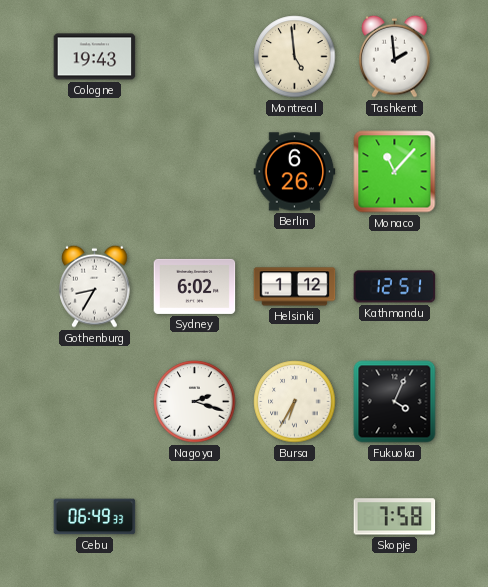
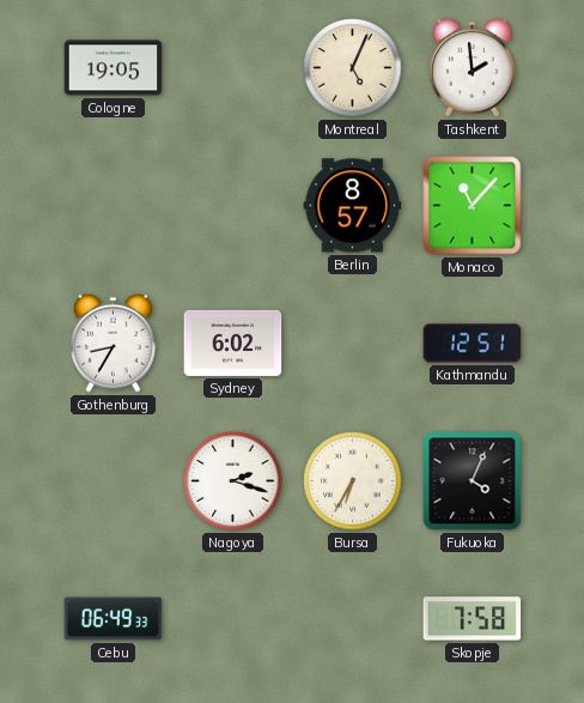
Cologne: 19:43 -> 19:05 (114, 68)
Montreal: 4:59 -> 5:04 (353, 68)
Berlin: 6:26 -> 8:57 (353, 206)
Helsinki: 1:12 -> none (295, 287)
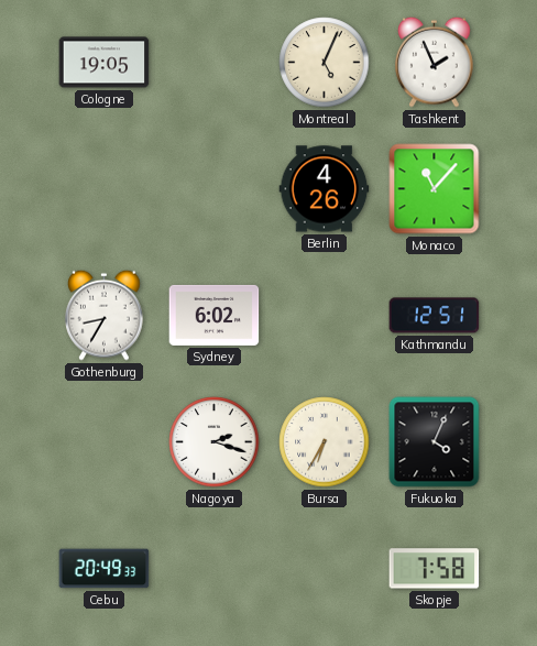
Tashkent: 1:59 -> 1:56 (435, 62)
Berlin: 8:57 -> 4:26 (325, 189)
Cebu: 06:49 -> 20:49 (105, 569)
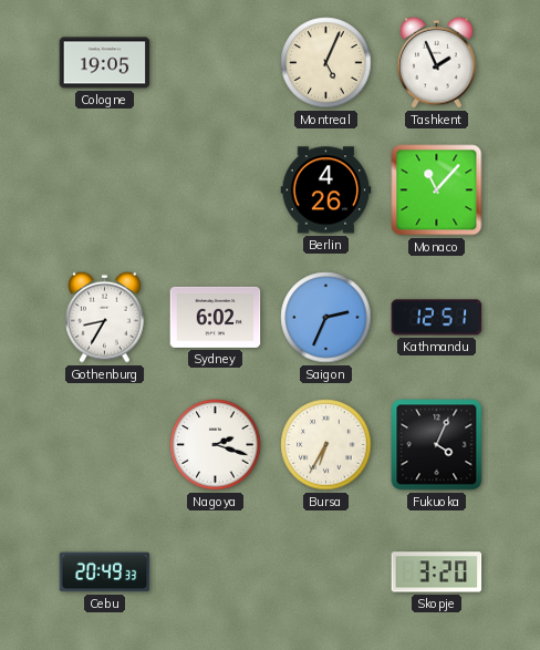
Saigon: none -> 2:34 (326, 318)
Skopje: 7:58 -> 3:20 (437, 572)
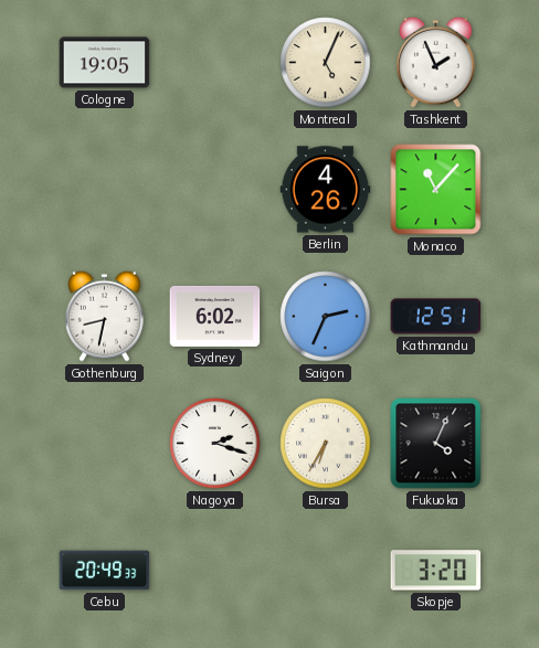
Gothenburg: 8:35 -> 8:32 (105, 316)
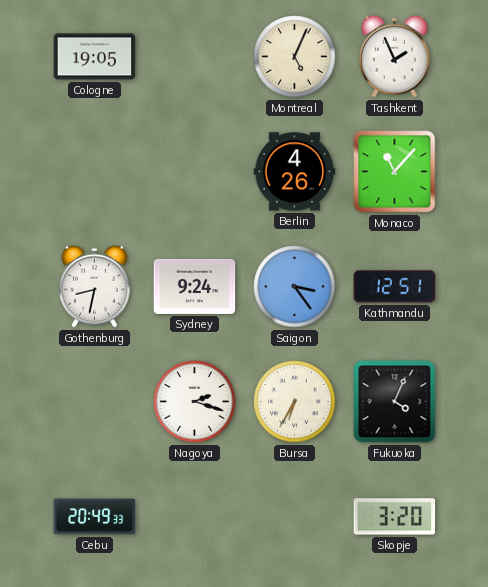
Sydney: 6:02 -> 9:24 (195, 286)
Saigon: 2:34 -> 3:24 (295, 287)
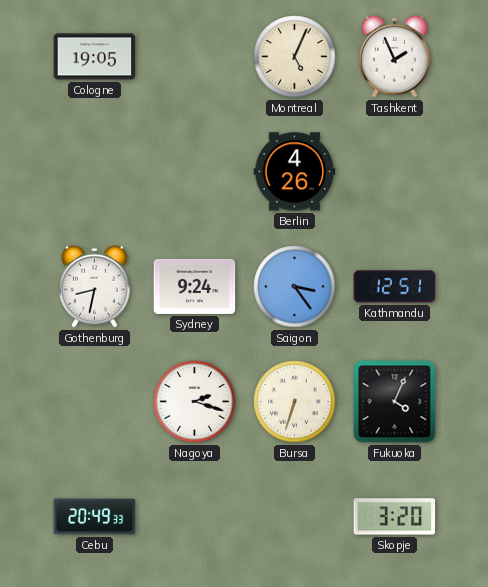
Monaco: 11:07 -> none (395, 172)
Bursa: 6:35 -> 6:33 (295, 402)
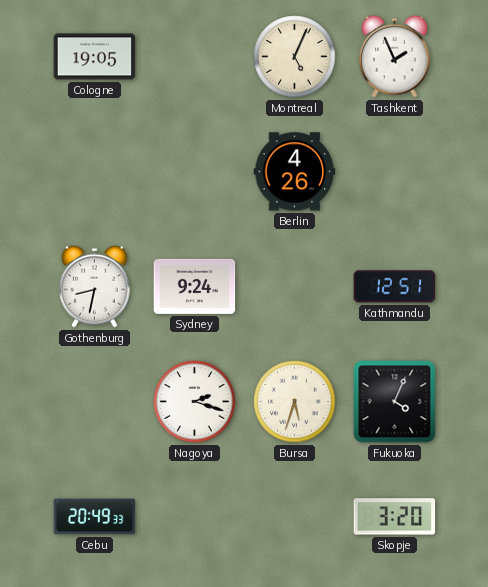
Saigon: 3:24 -> none (295, 287)
Bursa: 6:33 -> 5:33 (295, 402)
